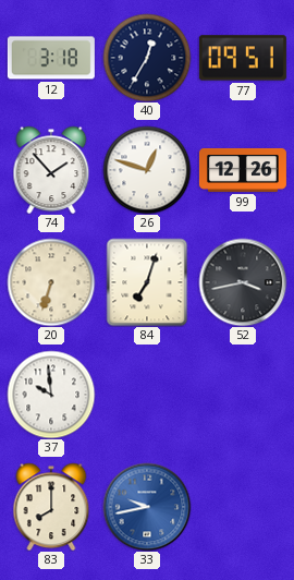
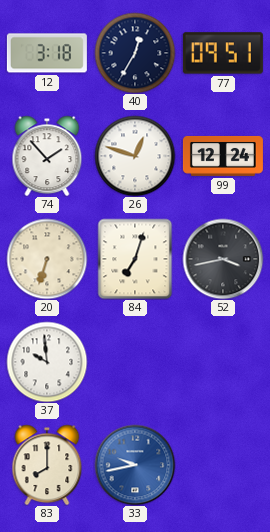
99: 12:26 -> 12:24 (223, 156)
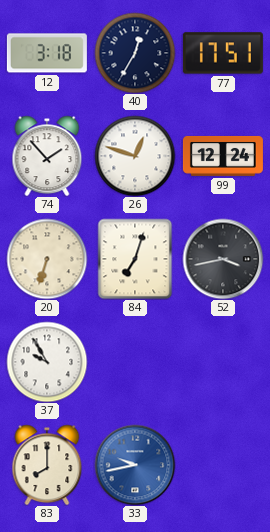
77: 09:51 -> 17:51 (223, 53)
37: 9:59 -> 9:55 (47, 362)
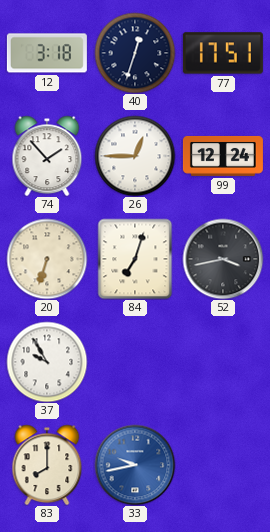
40: 12:35 -> 12:33 (135, 53)
26: 12:48 -> 12:45 (135, 156)
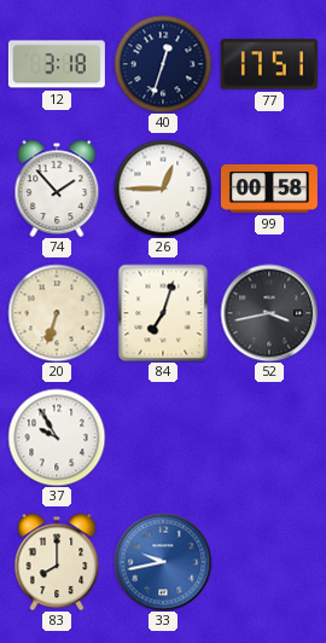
99: 12:24 -> 00:58 (269, 189)
